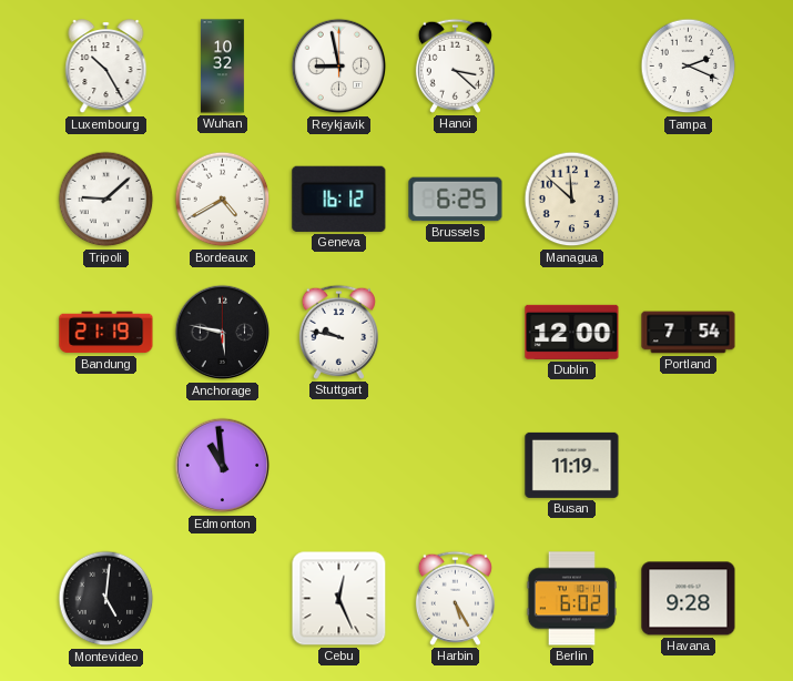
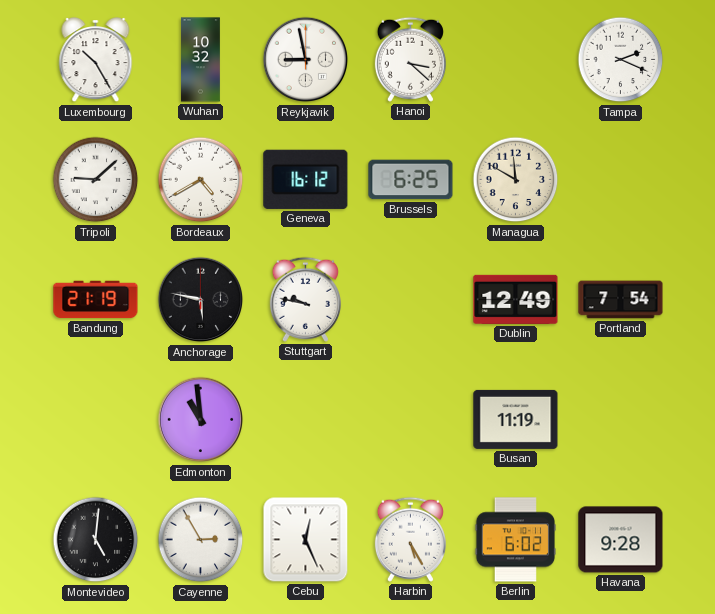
Managua: 11:52 -> 11:50 (516, 180)
Dublin: 12:00 -> 12:49 (516, 299)
Cayenne: none -> 2:55 (201, 540)
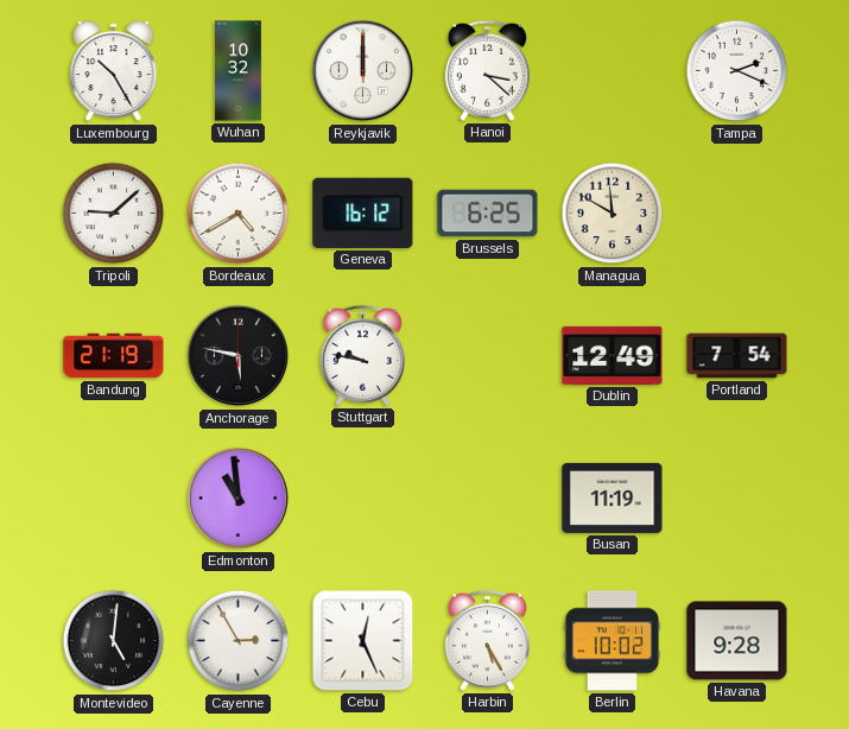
Reykjavik: 8:58 -> 12:00 (363, 71)
Berlin: 6:02 -> 10:02 (613, 641)
